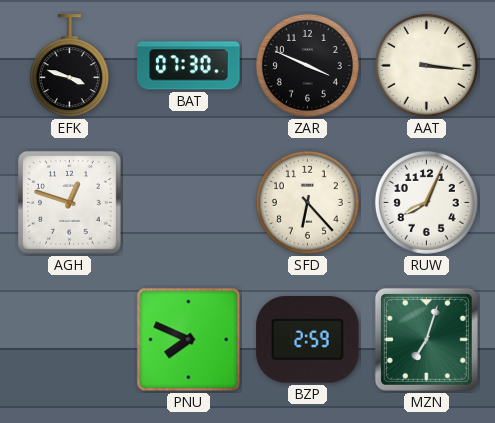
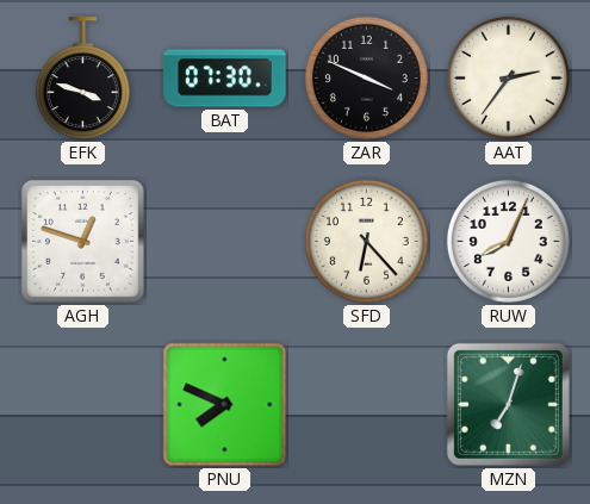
AAT: 3:16 -> 2:36 (508, 77)
BZP: 2:59 -> none (308, 340)
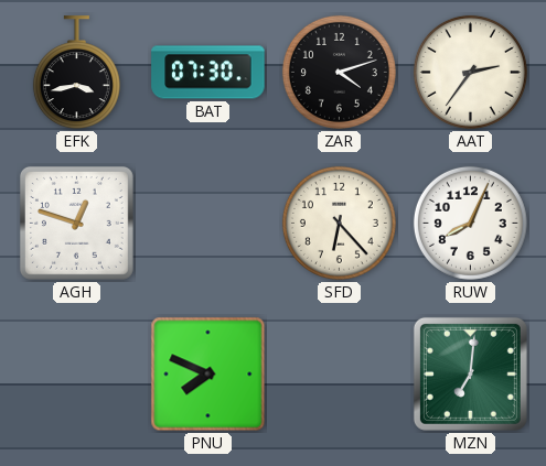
EFK: 3:48 -> 3:43 (76, 73)
ZAR: 3:49 -> 4:12 (339, 72)
MZN: 7:03 -> 7:01 (470, 373)
